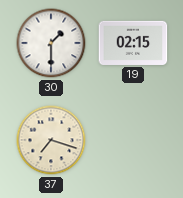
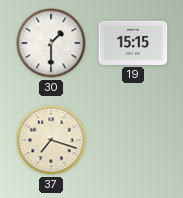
19: 02:15 -> 15:15 (133, 43)
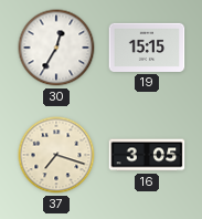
30: 1:30 -> 12:35 (56, 48)
16: none -> 3:05 (147, 155)
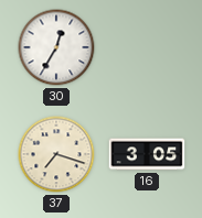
19: 15:15 -> none (147, 48)
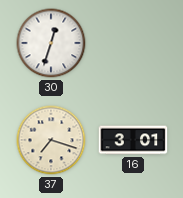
30: 12:35 -> 12:33 (51, 43)
16: 3:05 -> 3:01 (133, 140)
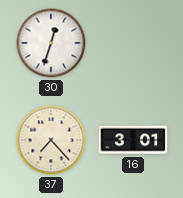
37: 7:18 -> 7:23 (51, 140)
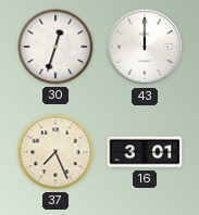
43: none -> 12:00 (145, 47)
37: 7:23 -> 7:26 (55, 152)
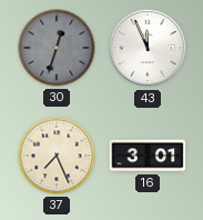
30 dial: white -> grey (57, 48)
43: 12:00 -> 11:56 (148, 48)
